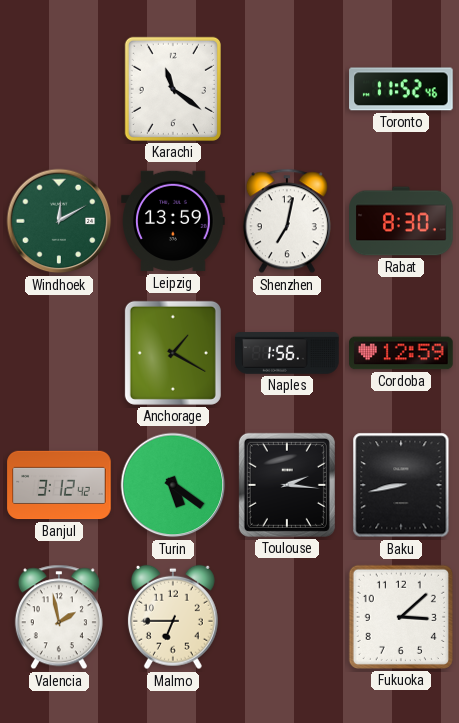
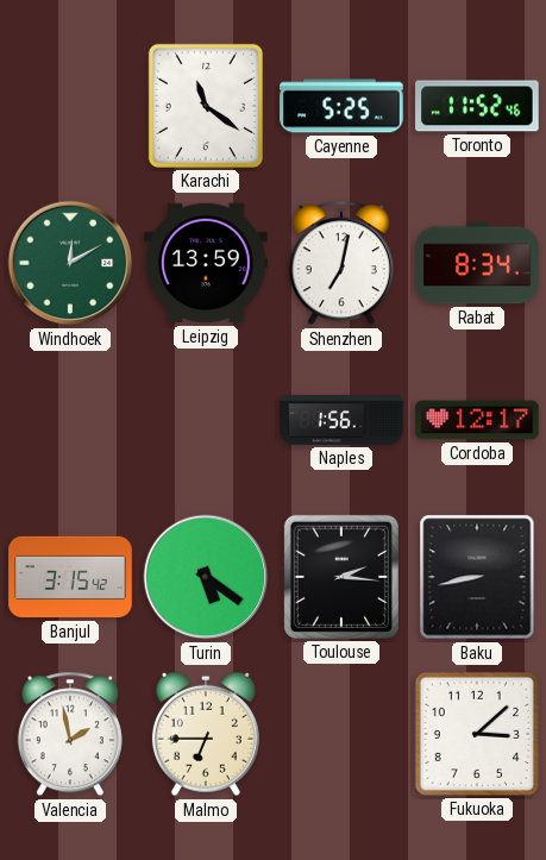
Cayenne: none -> 5:25 (341, 106)
Rabat: 8:30 -> 8:34 (477, 263)
Anchorage: 1:20 -> none (173, 353)
Cordoba: 12:59 -> 12:17 (477, 420)
Banjul: 3:12 -> 3:15 (70, 577)
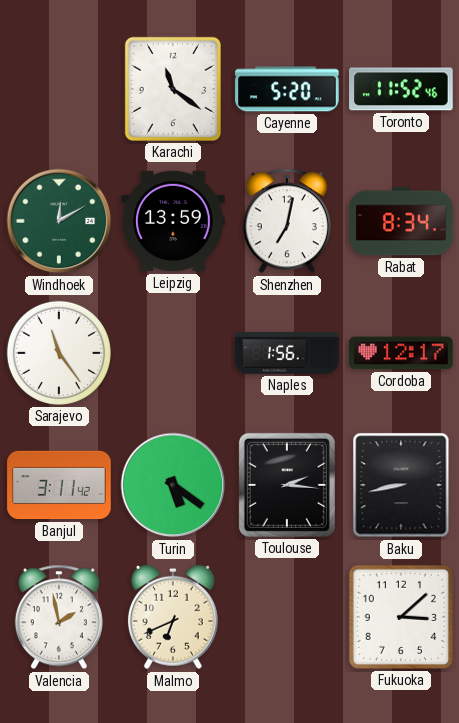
Cayenne: 5:25 -> 5:20 (287, 89)
Sarajevo: none -> 11:24 (59, 353)
Banjul: 3:15 -> 3:11 (59, 485)
Malmo: 6:45 -> 6:41 (173, 617)
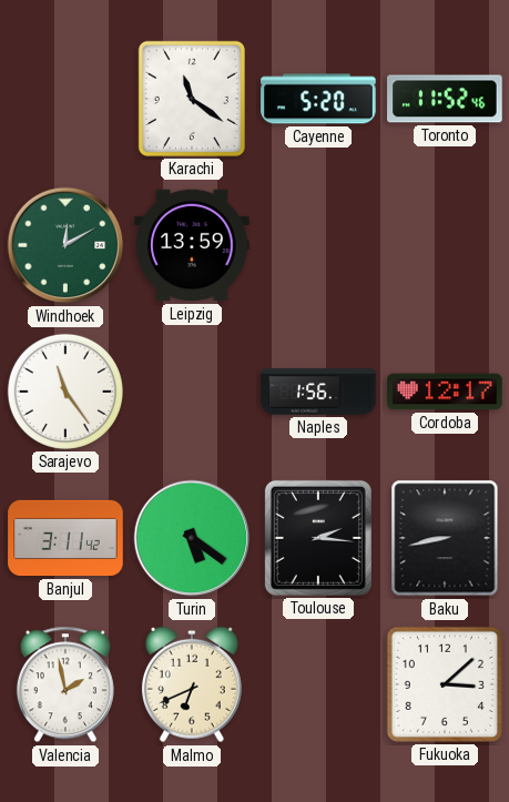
Shenzhen: 7:02 -> none (287, 221)
Rabat: 8:34 -> none (401, 221)
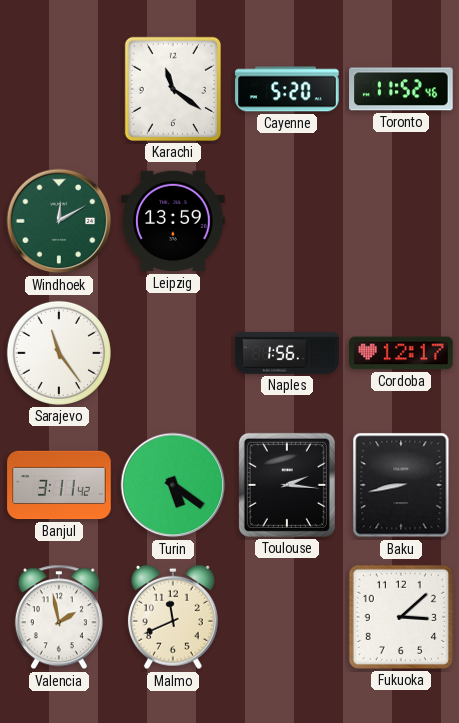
Malmo: 6:41 -> 11:41 (173, 617)
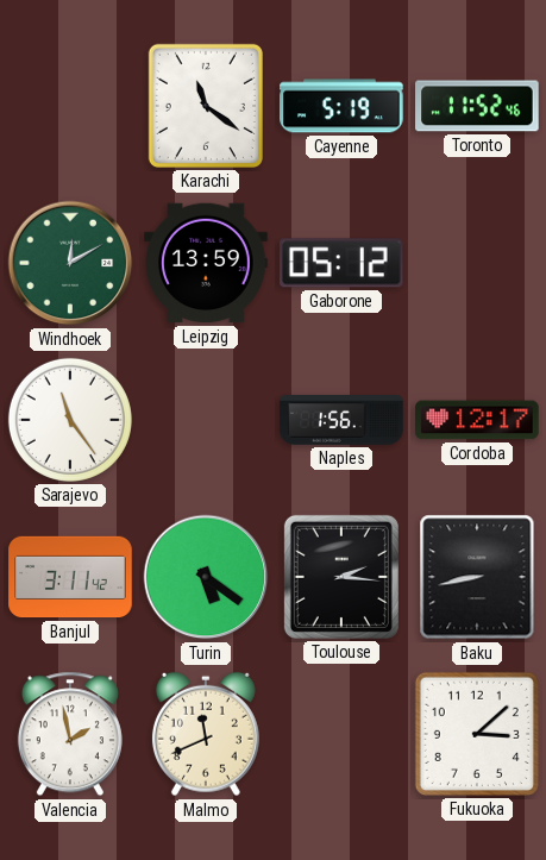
Cayenne: 5:20 -> 5:19 (341, 106)
Gaborone: none -> 05:12 (343, 263)
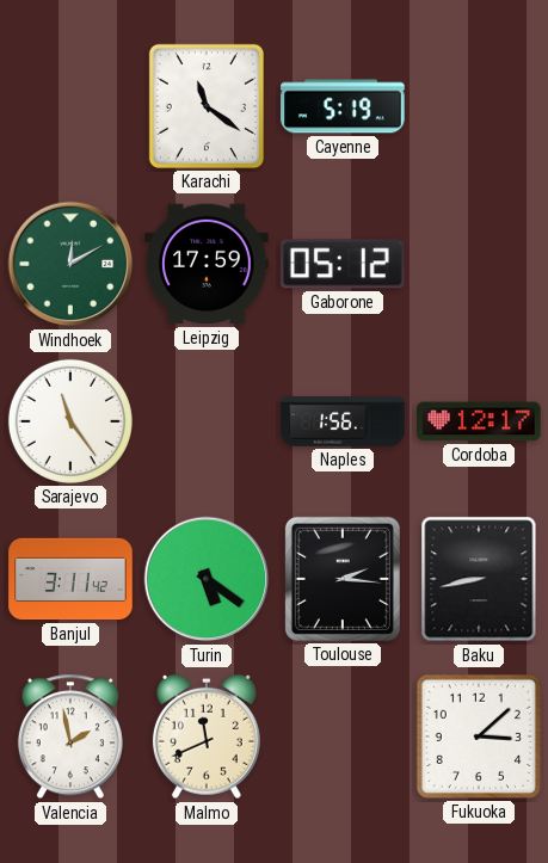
Toronto: 11:52 -> none (477, 106)
Leipzig: 13:59 -> 17:59 (207, 264)
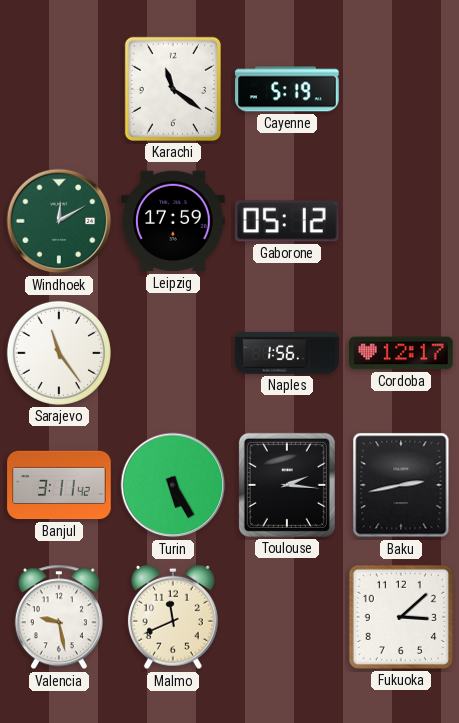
Turin: 5:21 -> 5:25 (173, 485)
Baku: 8:43 -> 2:43 (401, 485)
Valencia: 1:58 -> 9:28 (59, 617)
